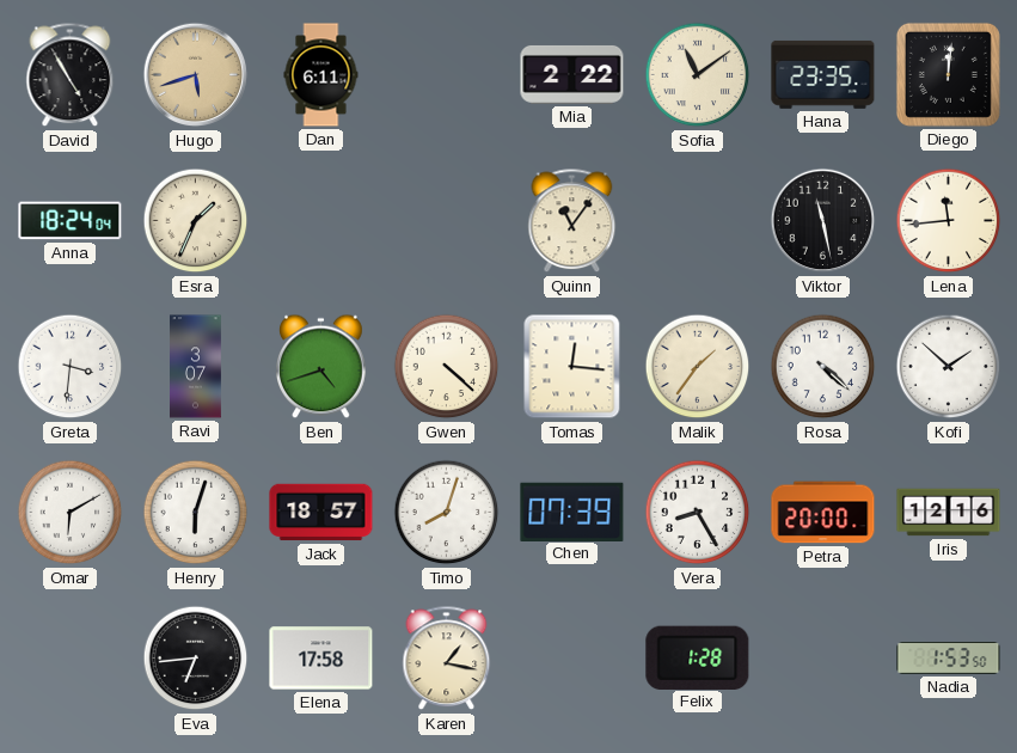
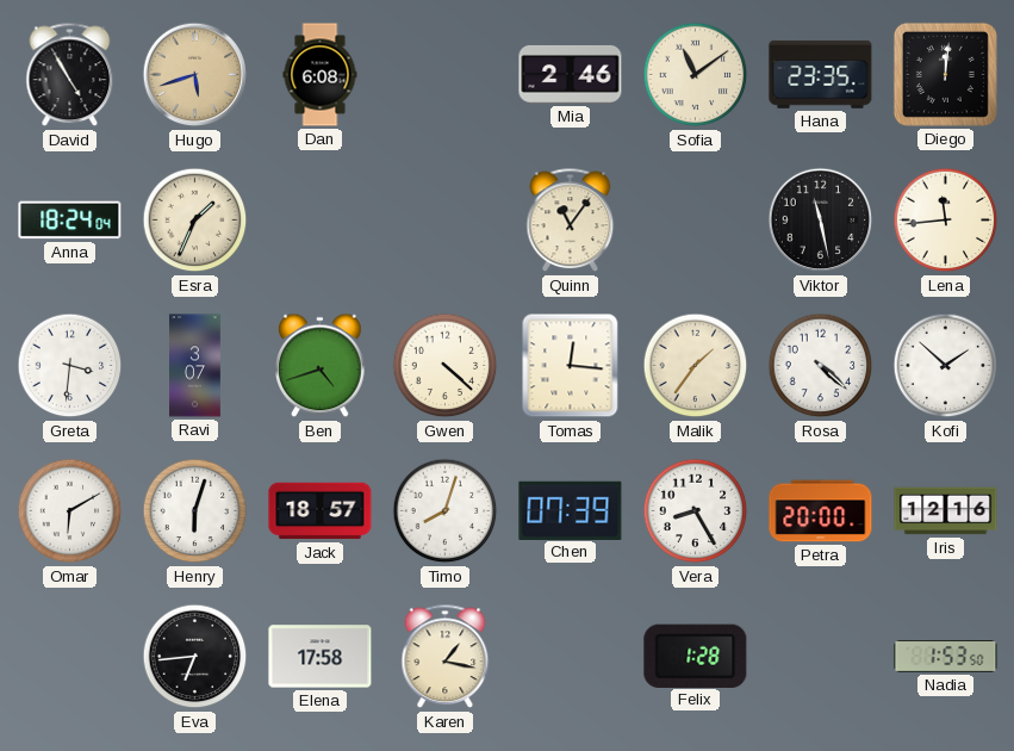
Dan: 6:11 -> 6:08 (321, 75)
Mia: 2:22 -> 2:46 (571, 74)
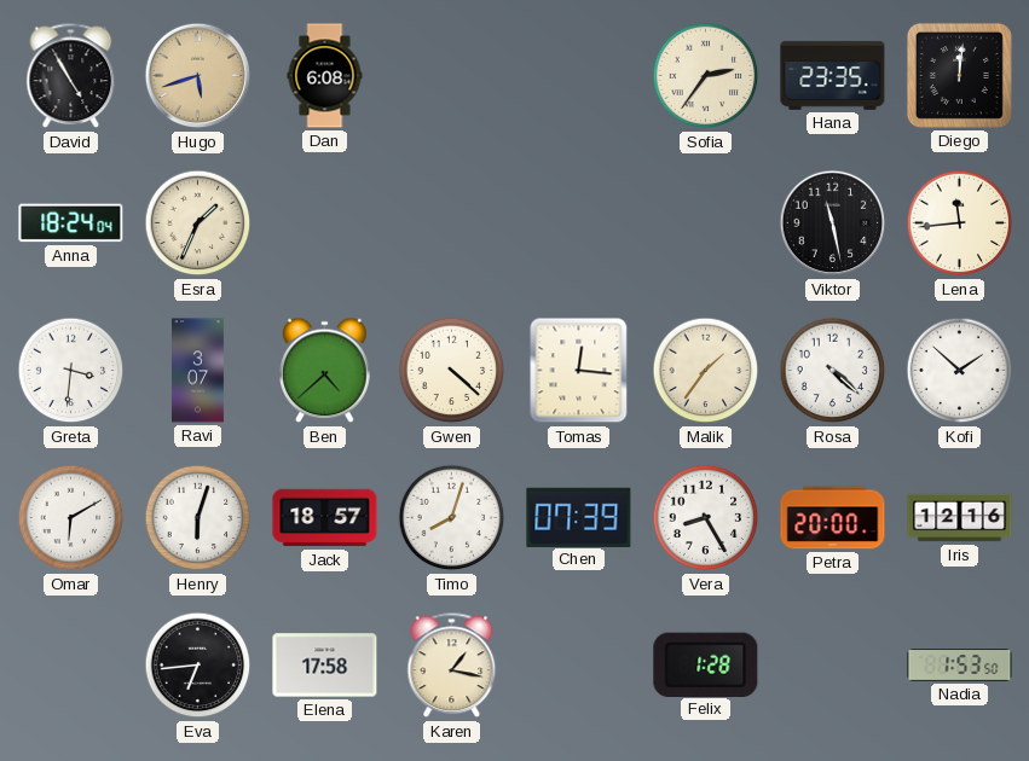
Mia: 2:46 -> none (571, 74)
Sofia: 11:09 -> 2:36 (706, 76)
Quinn: 11:06 -> none (571, 221)
Ben: 4:42 -> 4:38 (325, 371)
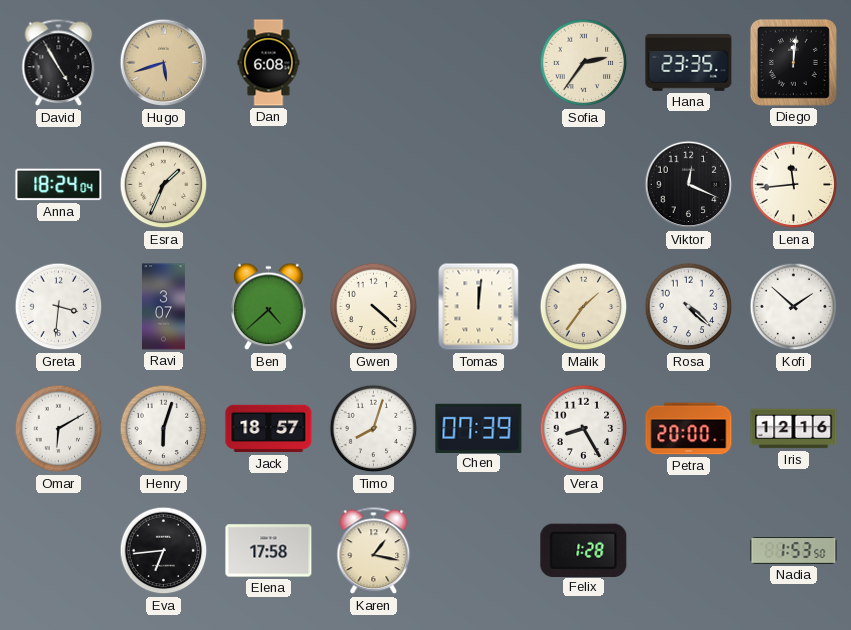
Viktor: 11:28 -> 12:19 (689, 185)
Tomas: 12:16 -> 12:01 (479, 307)
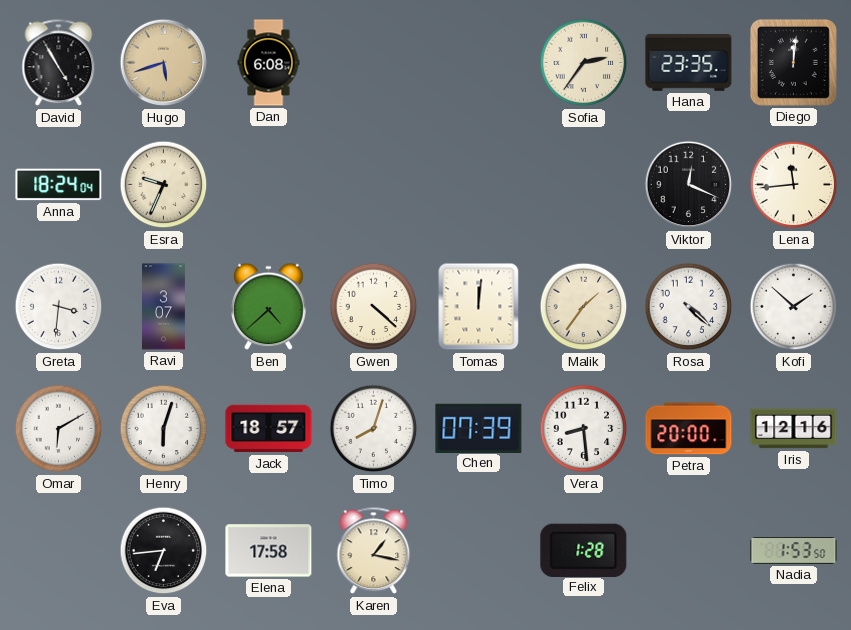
Esra: 1:34 -> 9:34 (164, 185)
Vera: 8:25 -> 8:29 (584, 429)
